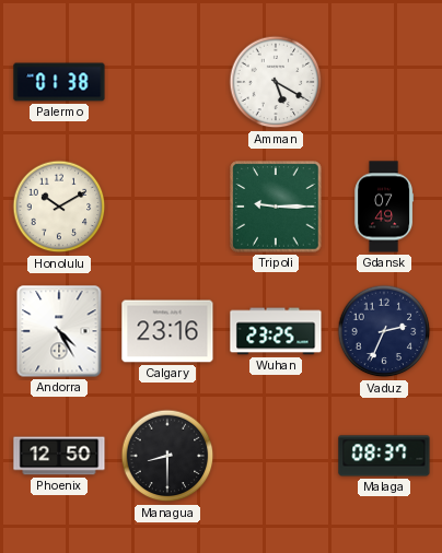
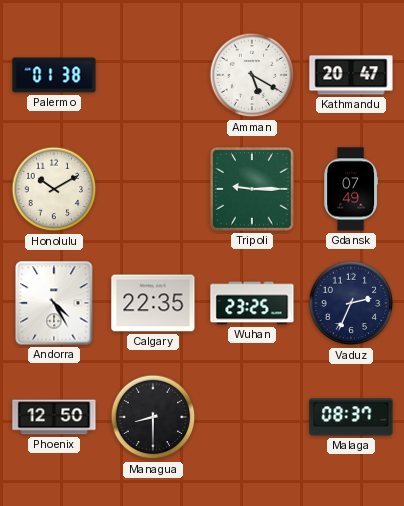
Kathmandu: none -> 20:47 (351, 75)
Calgary: 23:16 -> 22:35 (153, 303)
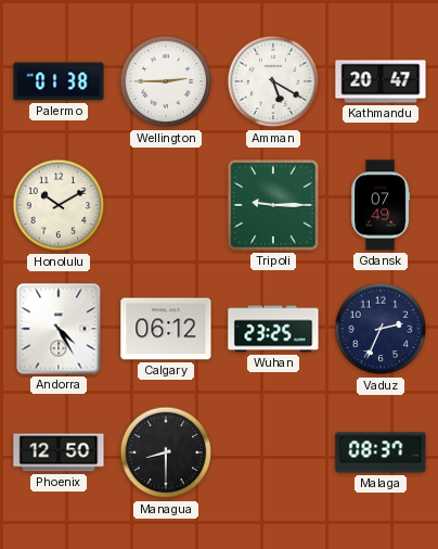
Wellington: none -> 2:45 (166, 81)
Calgary: 22:35 -> 06:12 (166, 329)
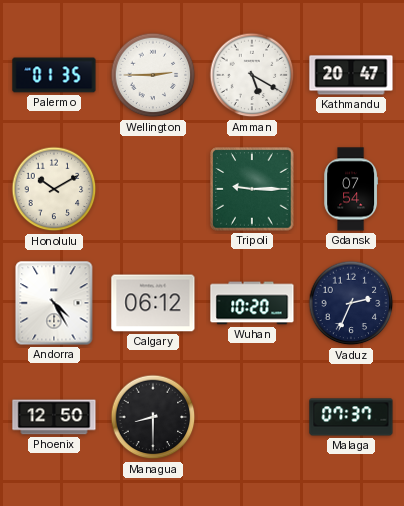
Palermo: 01:38 -> 01:35 (54, 75)
Gdansk: 07:49 -> 07:54 (351, 189)
Wuhan: 23:25 -> 10:20 (252, 303)
Malaga: 08:37 -> 07:37 (351, 417)
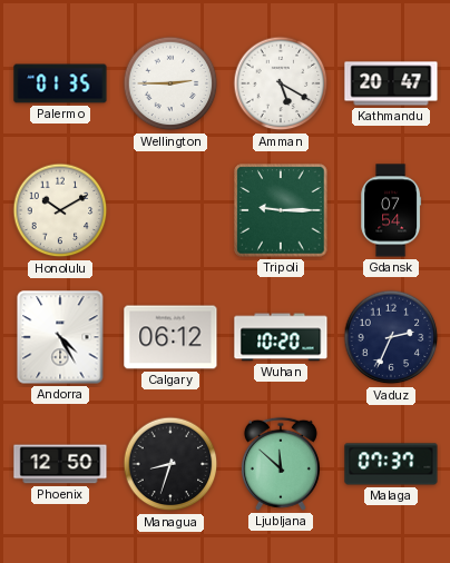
Managua: 8:30 -> 8:33 (170, 464)
Ljubljana: none -> 11:52 (281, 464)
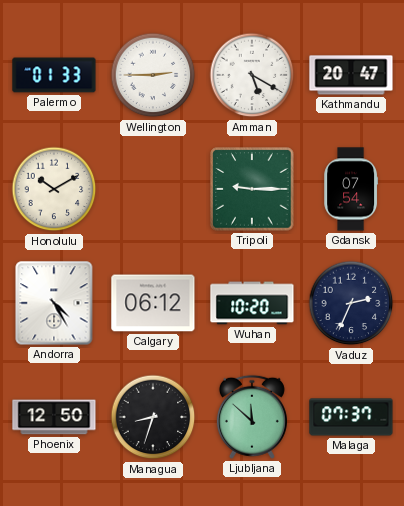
Palermo: 01:35 -> 01:33 (54, 75)
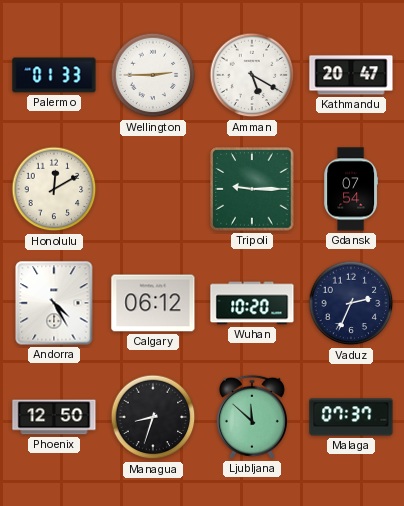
Honolulu: 10:10 -> 12:10 (54, 189)
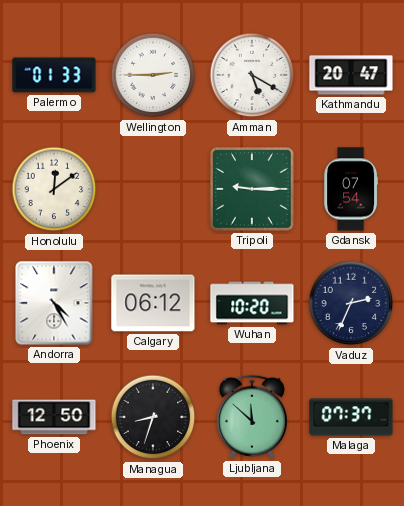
Honolulu: 12:10 -> 12:09 (54, 189)
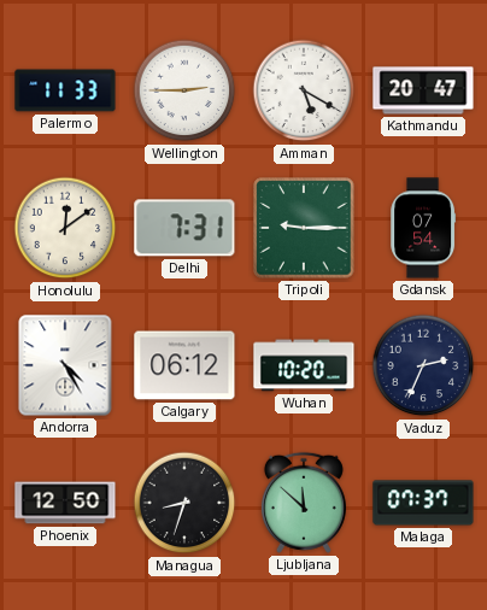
Palermo: 01:33 -> 11:33 (65, 90)
Delhi: none -> 7:31 (184, 228)
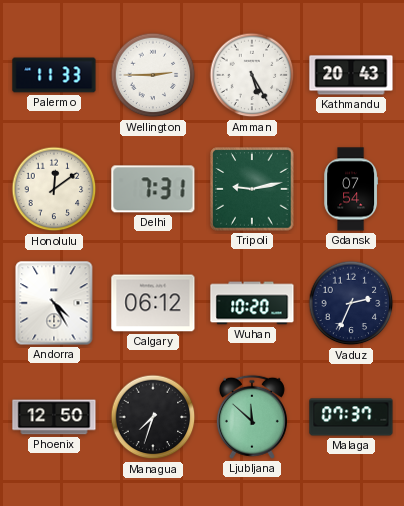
Amman: 5:20 -> 5:25 (252, 75)
Kathmandu: 20:47 -> 20:43 (351, 75)
Tripoli: 9:15 -> 9:13 (252, 189)
Managua: 8:33 -> 7:33 (153, 417)
